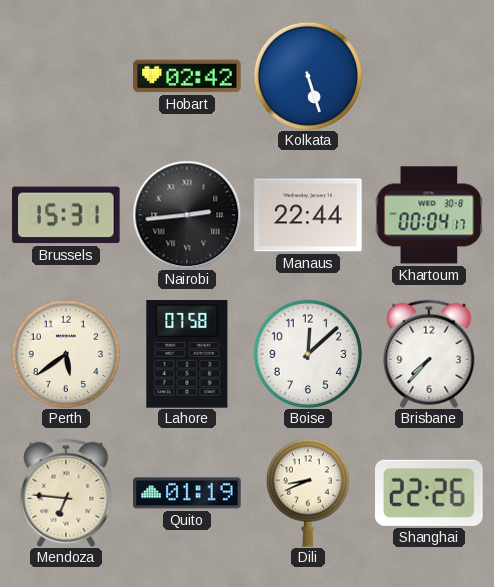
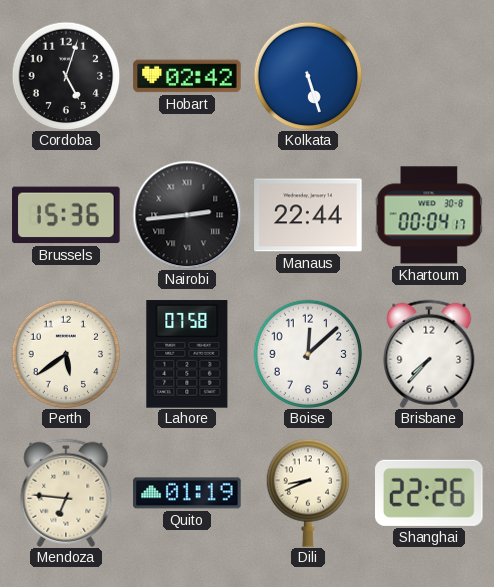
Cordoba: none -> 5:03 (66, 76)
Brussels: 15:31 -> 15:36 (66, 215)
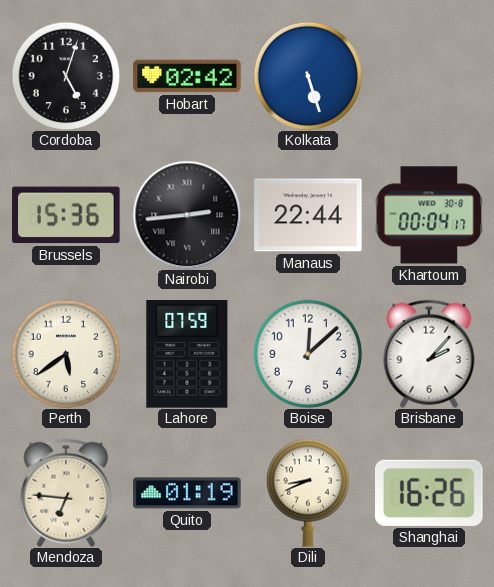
Lahore: 07:58 -> 07:59 (187, 354)
Brisbane: 7:37 -> 2:07 (429, 354)
Shanghai: 22:26 -> 16:26 (430, 493)
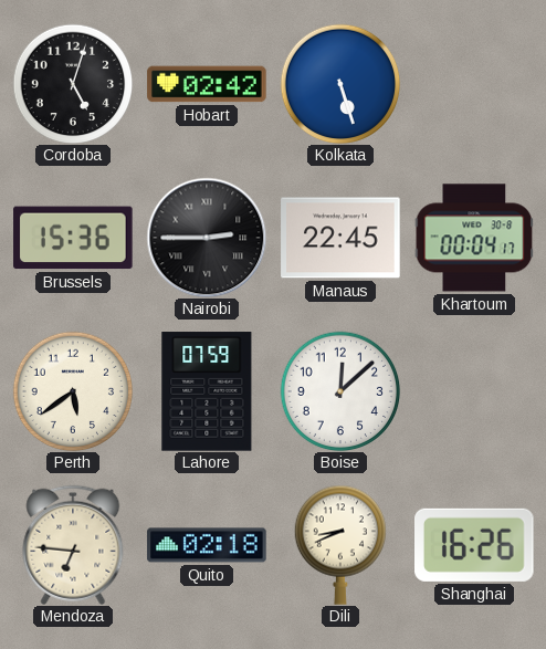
Nairobi: 2:44 -> 2:45 (207, 238)
Manaus: 22:44 -> 22:45 (340, 238)
Brisbane: 2:07 -> none (429, 354)
Quito: 01:19 -> 02:18 (207, 545)
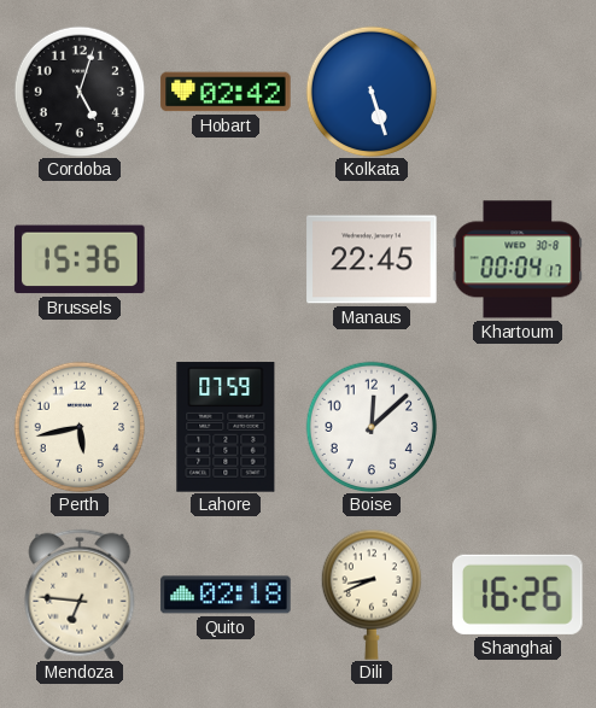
Nairobi: 2:45 -> none (207, 238)
Perth: 5:39 -> 5:43 (80, 427)
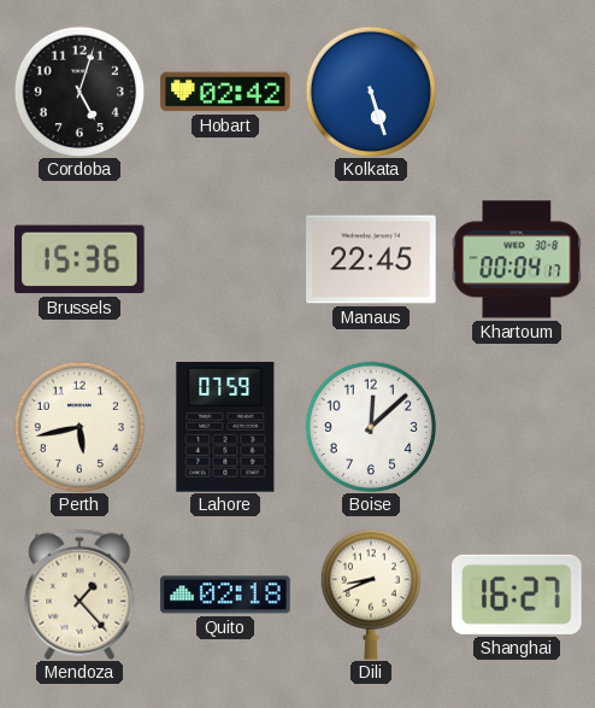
Mendoza: 6:46 -> 1:23 (79, 595)
Shanghai: 16:26 -> 16:27 (518, 595)
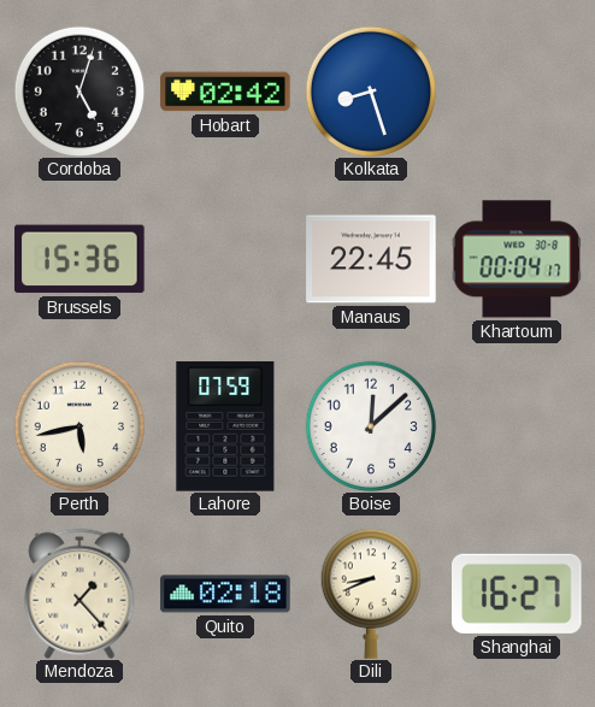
Kolkata: 5:27 -> 8:27 (371, 92)
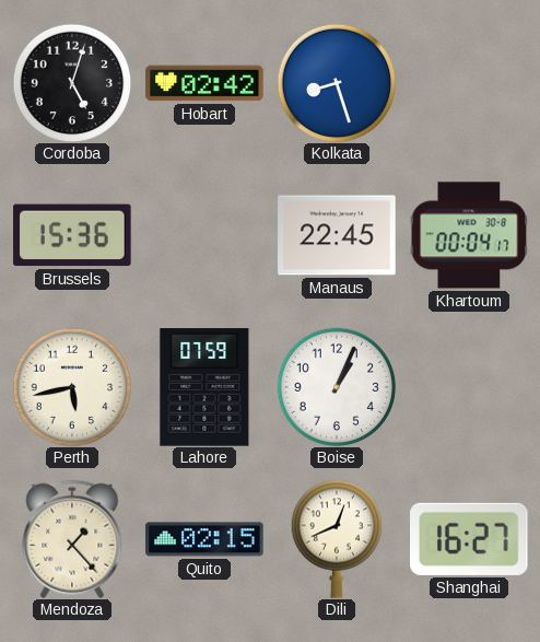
Boise: 12:08 -> 1:04 (337, 387)
Quito: 02:18 -> 02:15 (204, 539)
Dili: 8:41 -> 12:41 (336, 539)
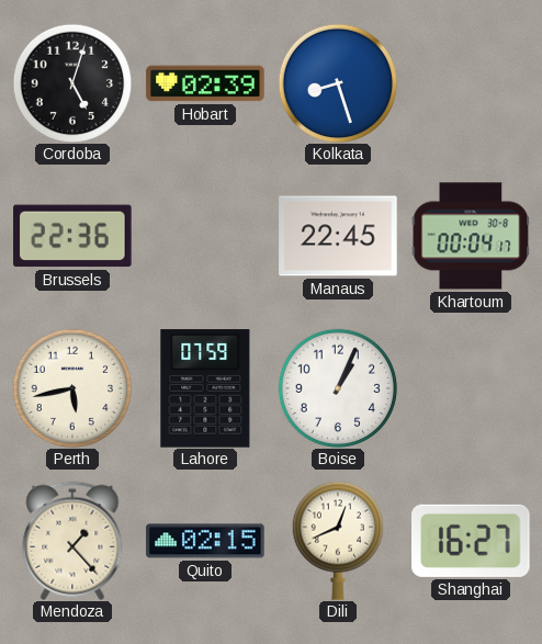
Hobart: 02:42 -> 02:39 (205, 83)
Brussels: 15:36 -> 22:36 (72, 236)
